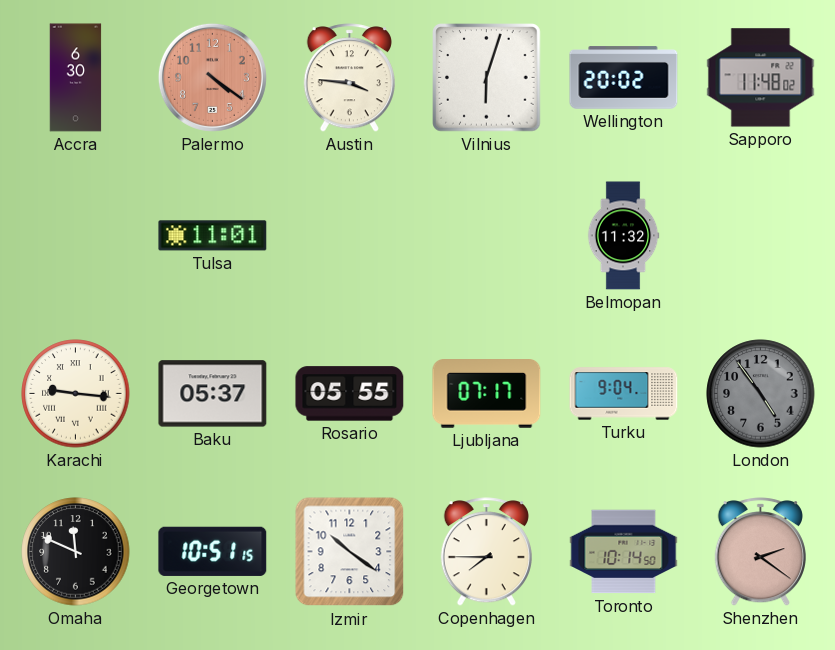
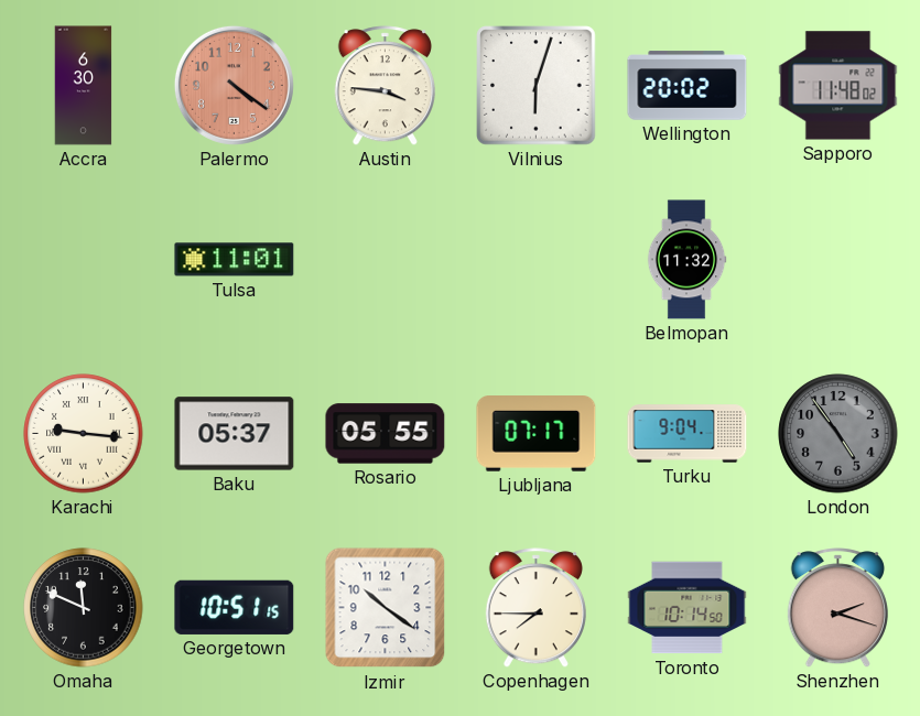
Shenzhen: 2:21 -> 2:18 (837, 608)
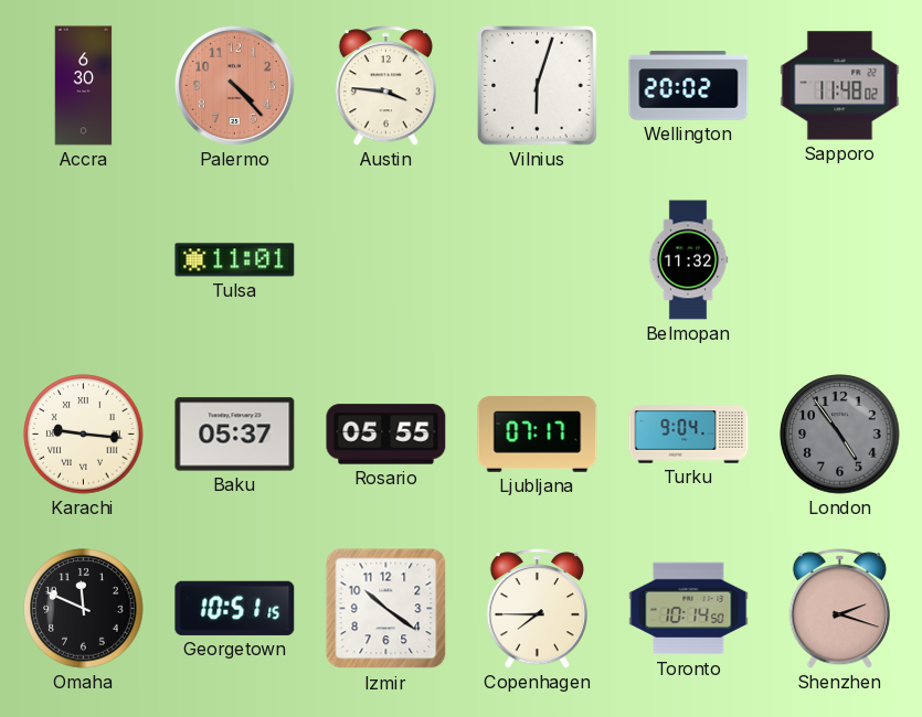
Palermo: 4:21 -> 4:23 (234, 85)
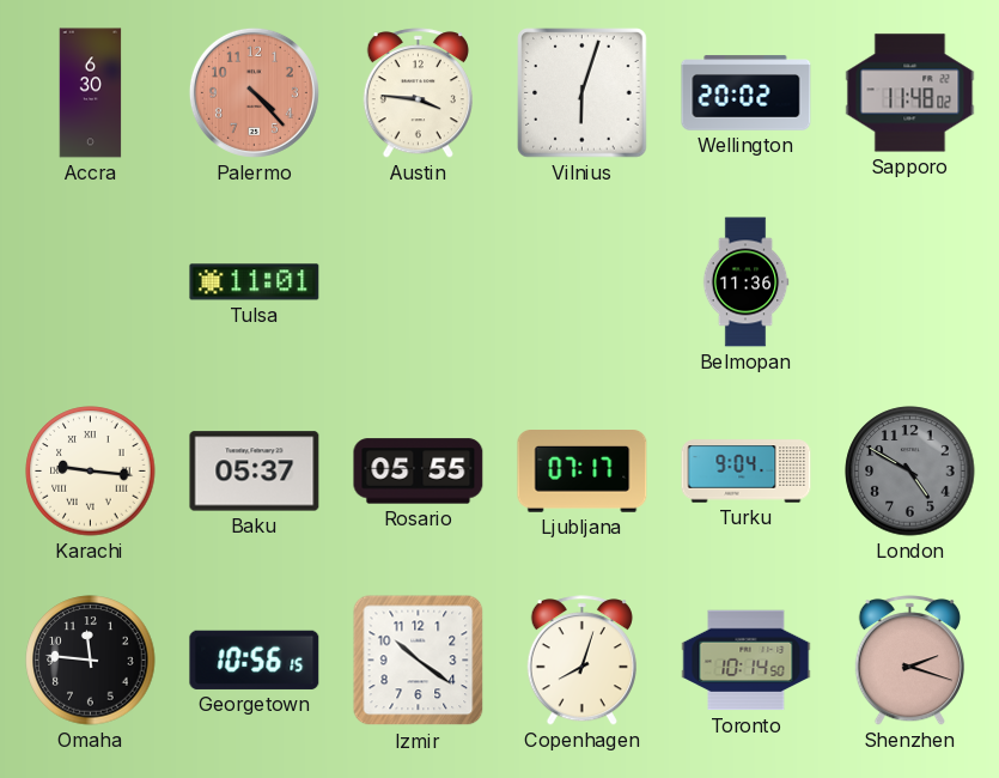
Belmopan: 11:32 -> 11:36 (745, 282)
London: 4:54 -> 4:50 (910, 472)
Omaha: 11:49 -> 11:46 (91, 661)
Georgetown: 10:51 -> 10:56 (255, 660)
Copenhagen: 7:45 -> 8:03 (581, 661)
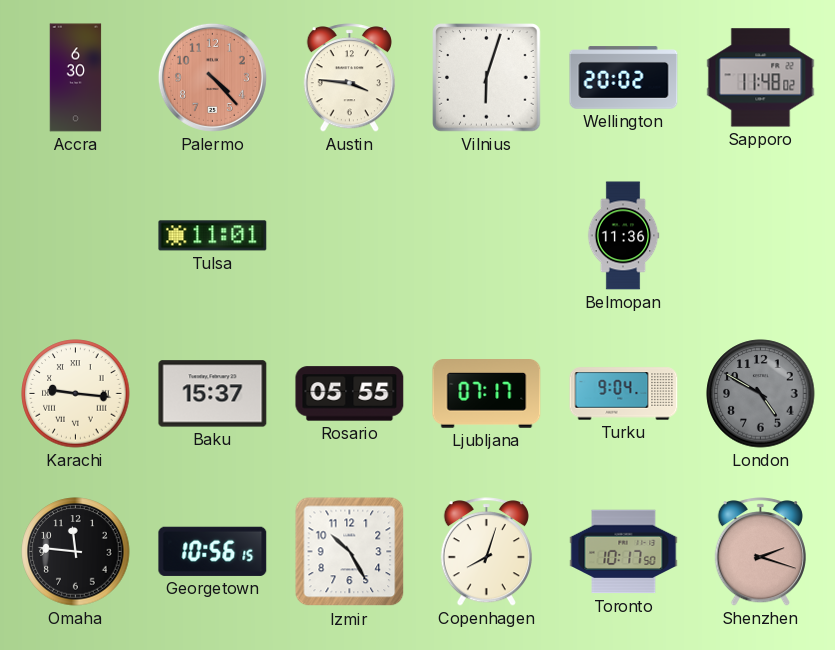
Baku: 05:37 -> 15:37 (213, 394)
Izmir: 10:21 -> 10:25 (350, 552)
Toronto: 10:14 -> 10:17 (624, 552)
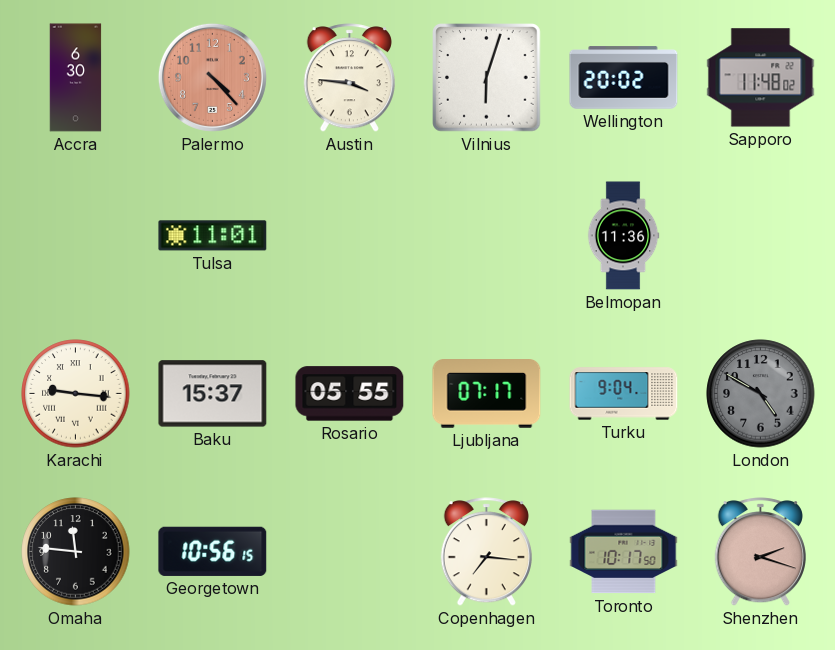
Izmir: 10:25 -> none (350, 552)
Copenhagen: 8:03 -> 7:16 (486, 552)
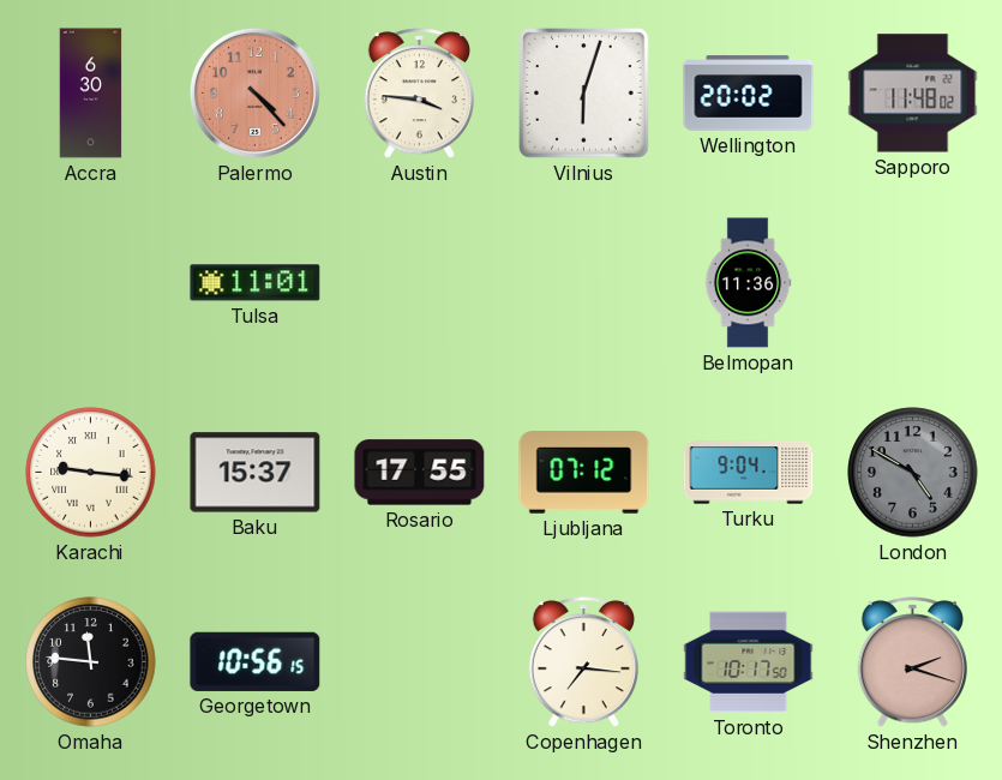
Rosario: 05:55 -> 17:55 (420, 473)
Ljubljana: 07:17 -> 07:12 (584, 473)
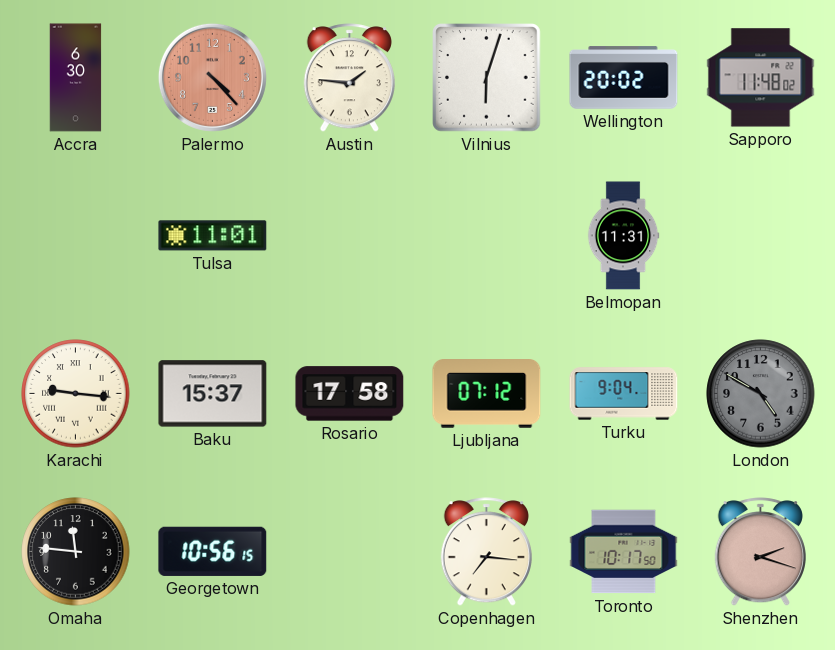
Austin: 3:46 -> 1:46 (349, 78)
Belmopan: 11:36 -> 11:31 (623, 236)
Rosario: 17:55 -> 17:58 (350, 394)
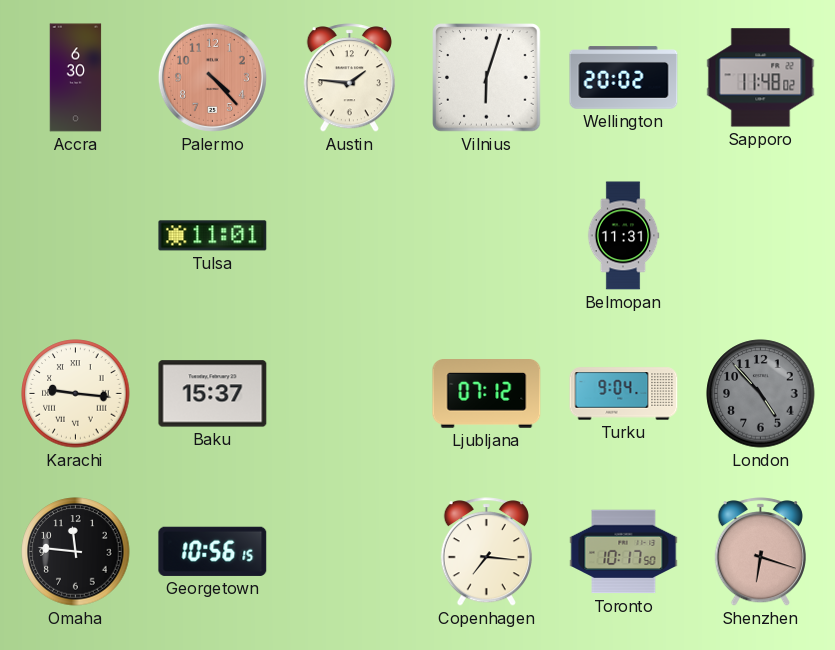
Rosario: 17:58 -> none (350, 394)
London: 4:50 -> 4:53 (761, 394)
Shenzhen: 2:18 -> 6:18 (760, 552)
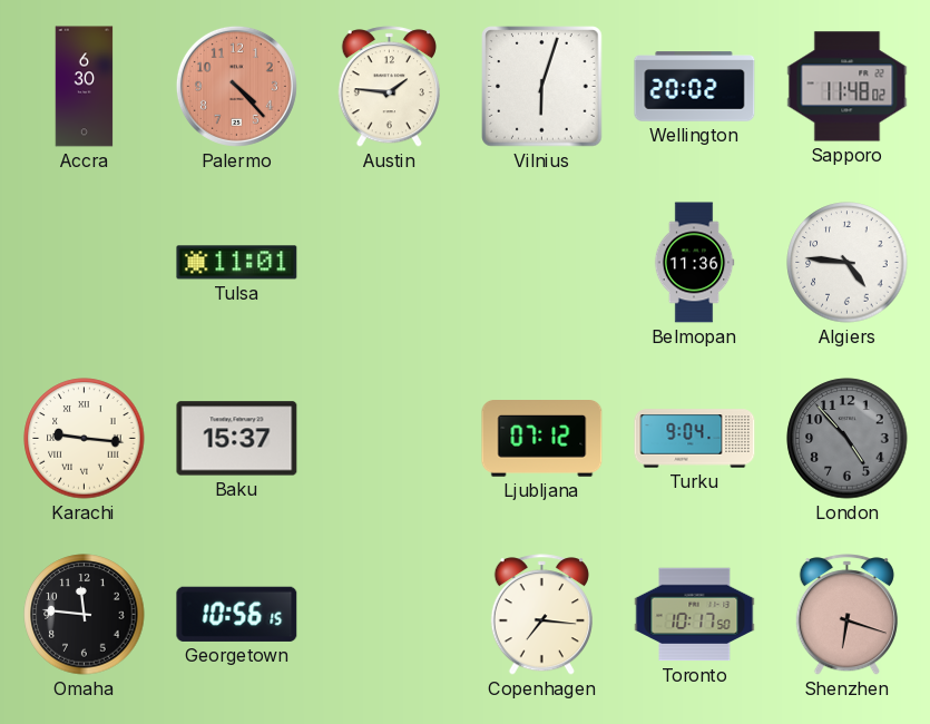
Belmopan: 11:31 -> 11:36 (694, 263)
Algiers: none -> 4:46 (848, 263)
